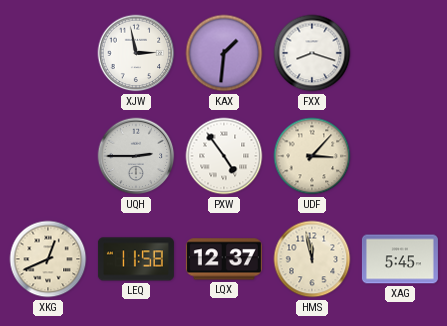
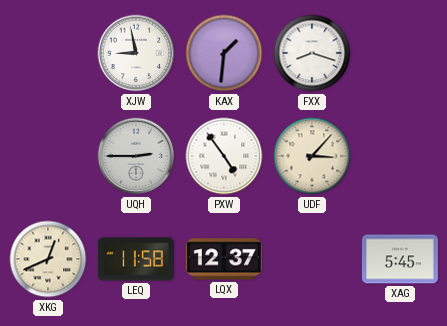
XJW: 2:58 -> 8:58 (136, 53)
HMS: 11:58 -> none (312, 259)
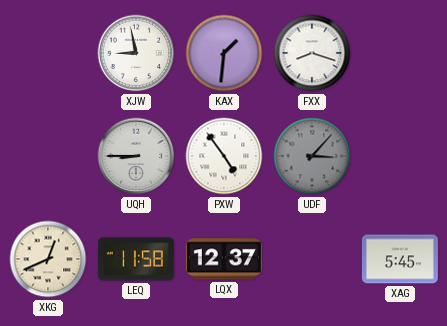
UQH: 2:45 -> 8:45 (136, 156)
UDF dial: cream -> grey (312, 156)
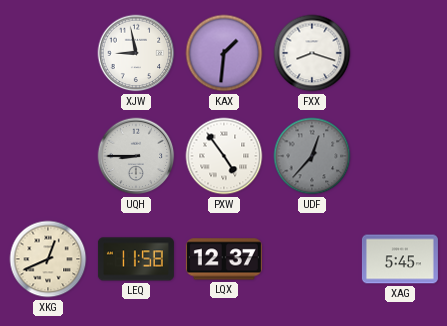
UDF: 3:07 -> 12:37 (312, 156)
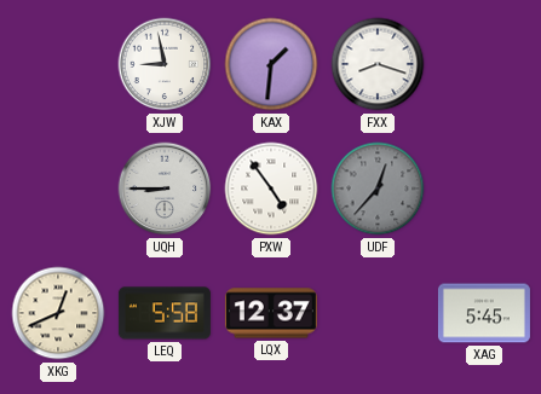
LEQ: 11:58 -> 5:58 (165, 313)
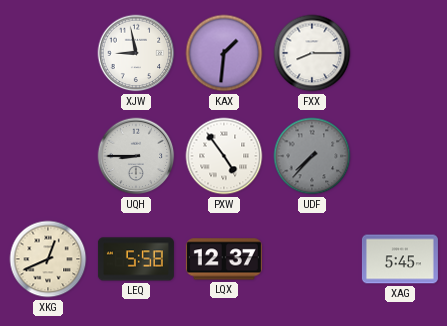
FXX: 8:18 -> 8:15 (312, 53)
UDF: 12:37 -> 7:37 (312, 156)
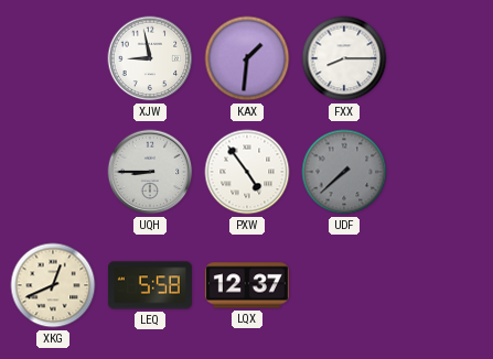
UDF: 7:37 -> 7:38 (344, 172)
XAG: 5:45 -> none (400, 259)
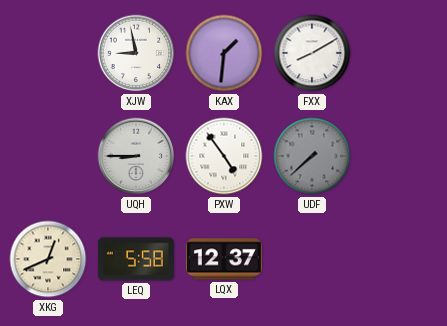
FXX: 8:15 -> 8:10 (312, 53)
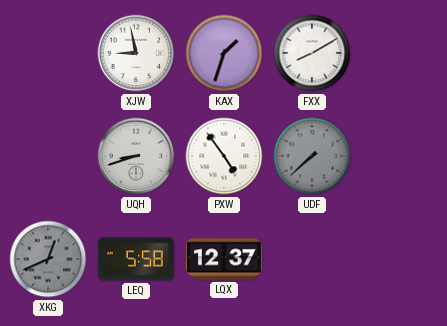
KAX: 1:31 -> 1:33 (224, 53)
UQH: 8:45 -> 8:42 (136, 156)
XKG dial: cream -> grey (48, 259)
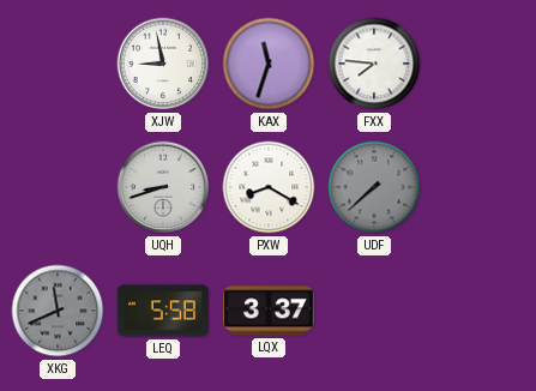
KAX: 1:33 -> 11:33 (269, 64)
FXX: 8:10 -> 7:46 (374, 64)
PXW: 4:54 -> 8:20 (269, 187)
XKG: 12:41 -> 11:41 (58, 311)
LQX: 12:37 -> 3:37 (269, 311)
